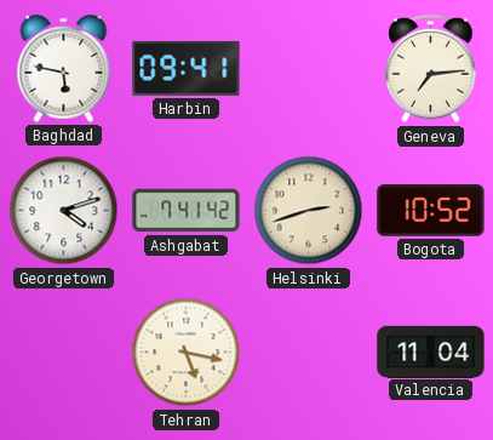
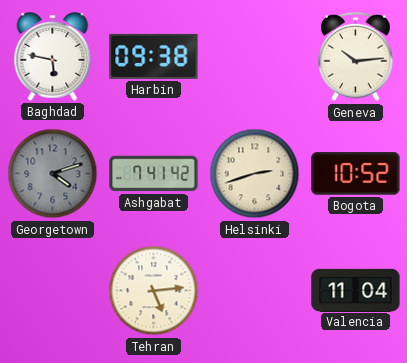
Harbin: 09:41 -> 09:38 (154, 56)
Geneva: 7:14 -> 10:14 (356, 57)
Georgetown dial: white -> grey (53, 174)
Tehran: 5:17 -> 5:14 (154, 291)
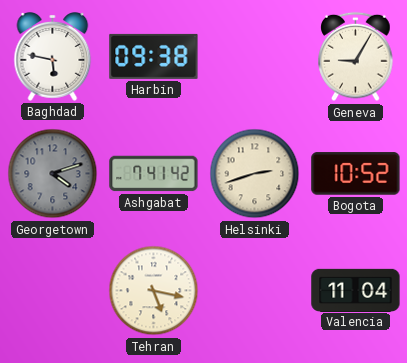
Geneva: 10:14 -> 9:05 (356, 57)
Tehran: 5:14 -> 5:17 (154, 291)
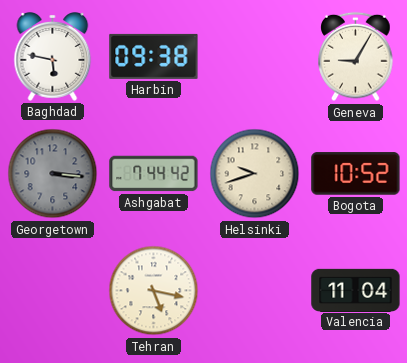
Georgetown: 4:12 -> 3:16 (53, 174)
Ashgabat: 7:41 -> 7:44 (154, 174)
Helsinki: 2:42 -> 9:42 (255, 174)
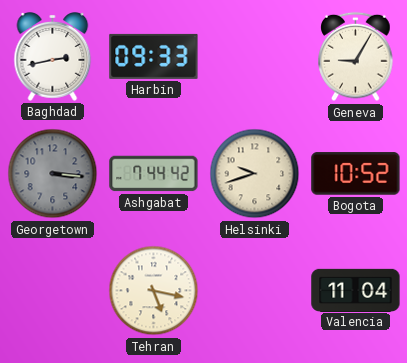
Baghdad: 5:47 -> 2:43 (53, 57)
Harbin: 09:38 -> 09:33 (154, 56)
